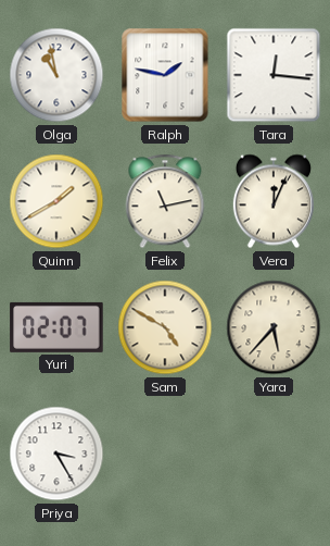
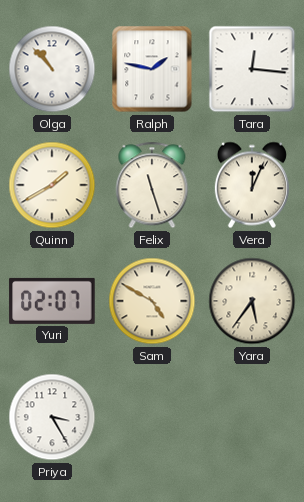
Olga: 10:58 -> 10:53 (52, 69)
Felix: 11:13 -> 11:27 (152, 185)
Yara: 5:37 -> 5:36 (252, 301)
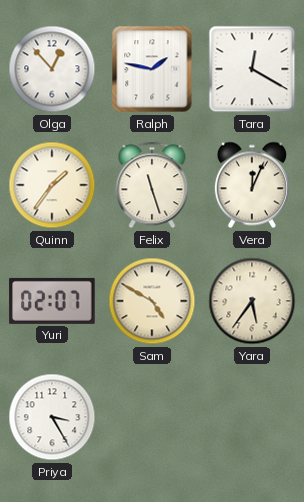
Olga: 10:53 -> 12:53 (52, 69)
Tara: 12:16 -> 12:20 (252, 69)
Quinn: 1:40 -> 1:36 (52, 185)
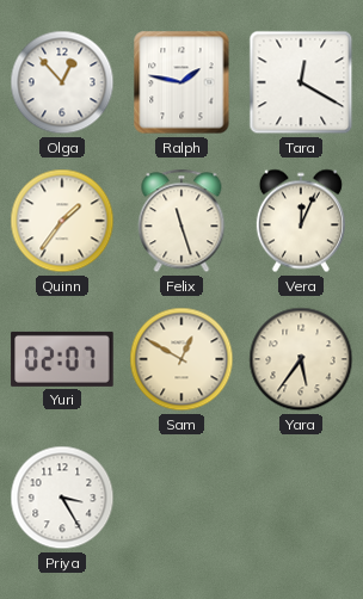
Sam: 4:50 -> 12:50 (181, 359)
